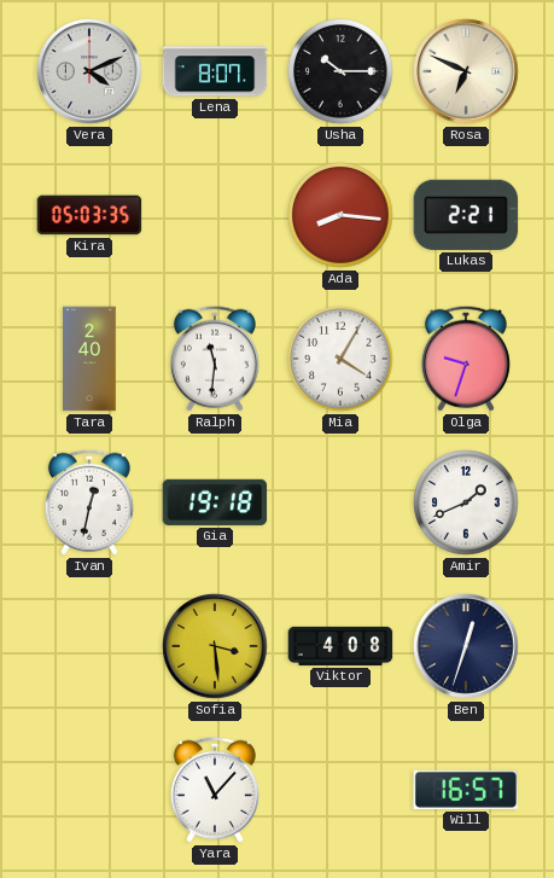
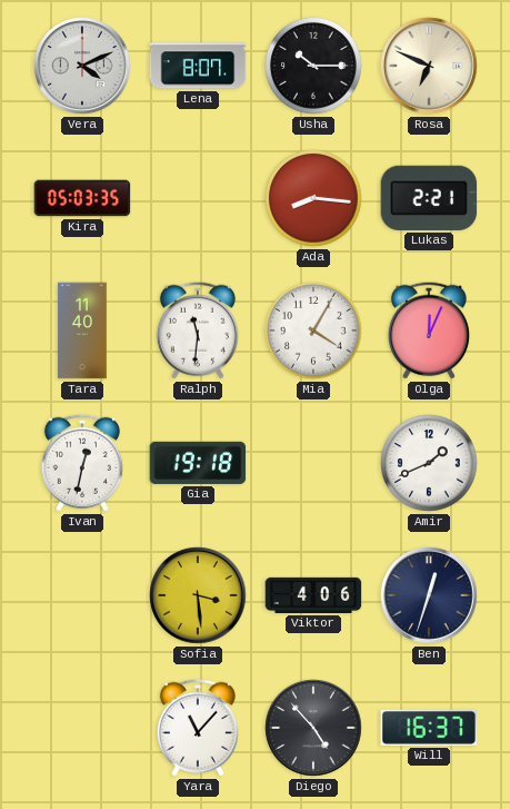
Tara: 2:40 -> 11:40 (82, 330)
Olga: 9:33 -> 12:04 (429, 330)
Viktor: 4:08 -> 4:06 (313, 595)
Diego: none -> 4:53 (313, 728)
Will: 16:57 -> 16:37 (429, 728)
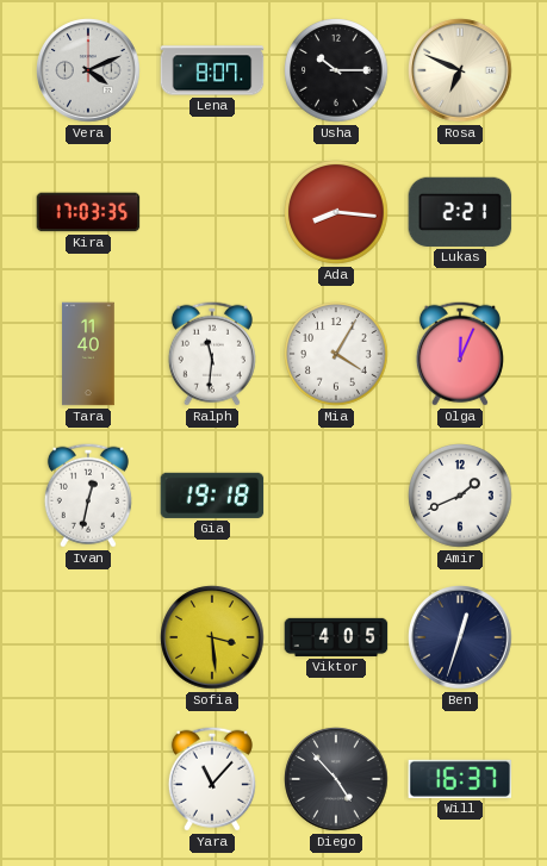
Kira: 05:03 -> 17:03 (88, 212)
Viktor: 4:06 -> 4:05 (336, 637)
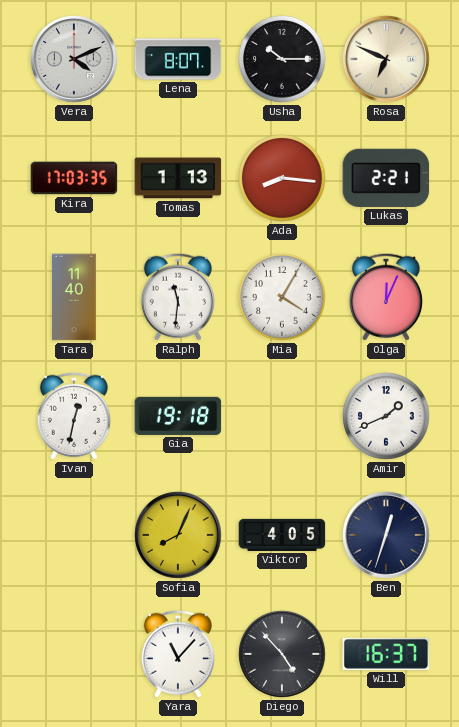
Tomas: none -> 1:13 (178, 178)
Sofia: 3:29 -> 8:04 (178, 535)
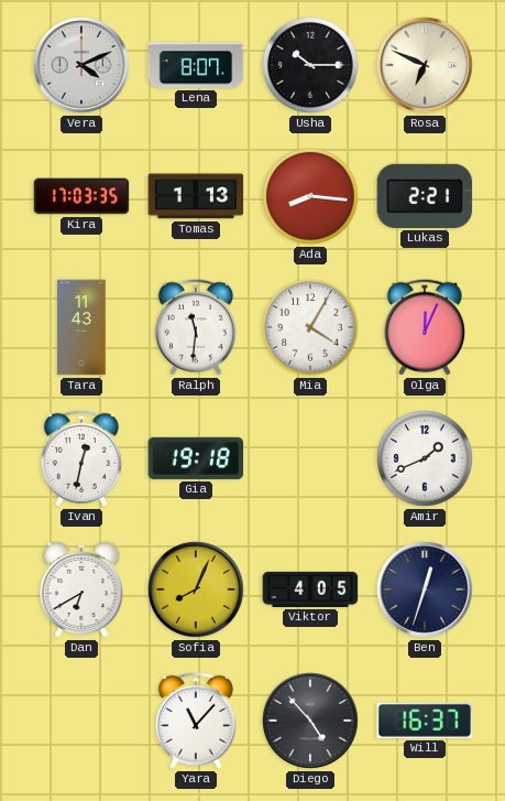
Tara: 11:40 -> 11:43 (81, 327)
Dan: none -> 6:40 (81, 589)
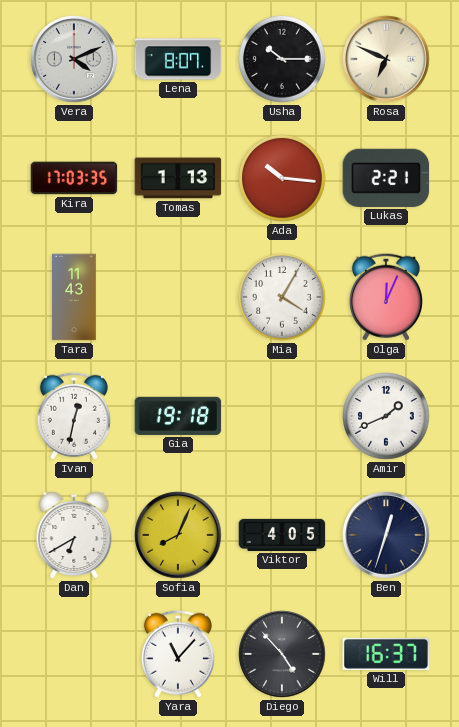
Ada: 8:16 -> 10:16 (282, 178)
Ralph: 11:31 -> none (196, 327)
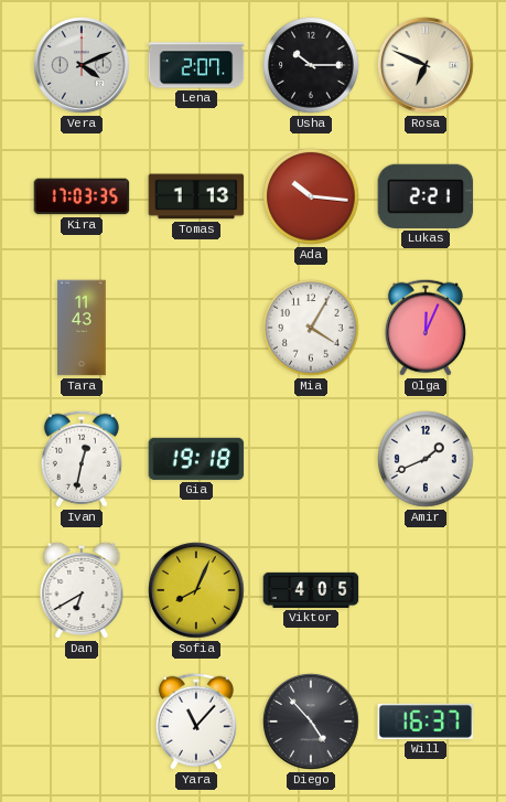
Lena: 8:07 -> 2:07 (196, 65)
Ben: 12:33 -> none (386, 535)
